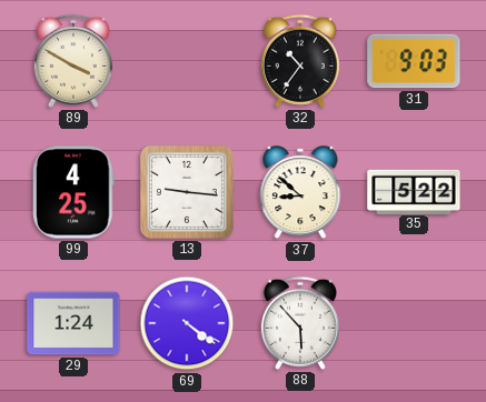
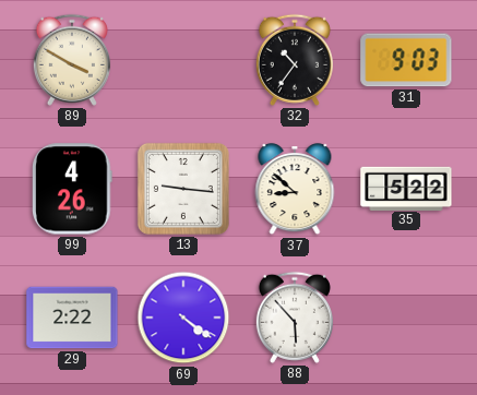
99: 4:25 -> 4:26 (73, 189)
29: 1:24 -> 2:22 (72, 318)
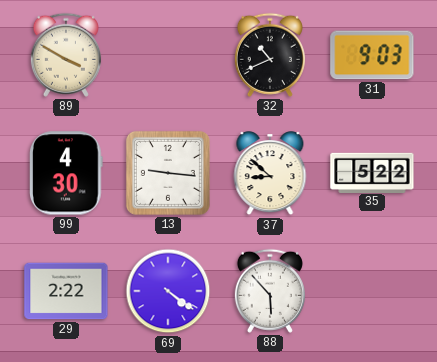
32: 10:36 -> 10:41 (270, 55)
99: 4:26 -> 4:30 (67, 173)
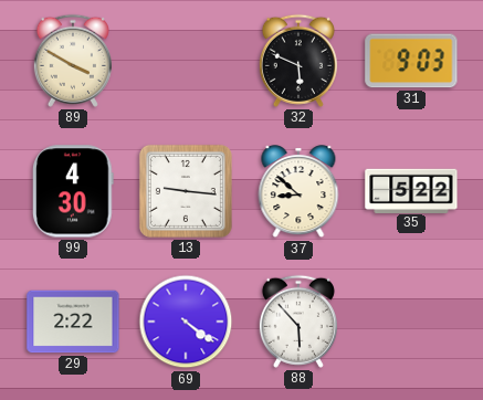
32: 10:41 -> 5:49 (298, 61)
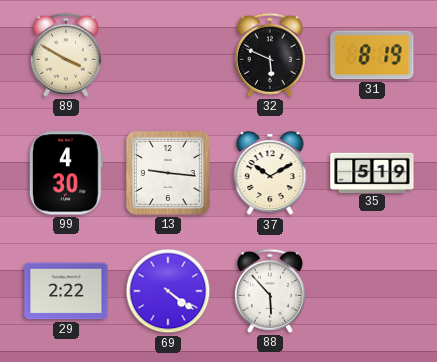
31: 9:03 -> 8:19 (372, 55)
37: 8:52 -> 10:10 (270, 174)
35: 5:22 -> 5:19 (372, 172)
